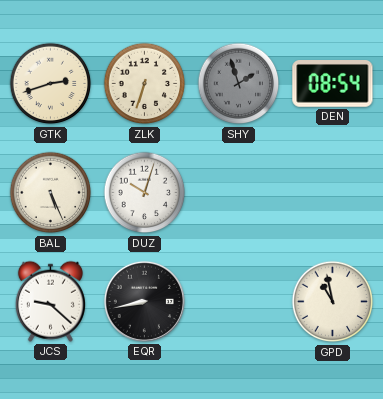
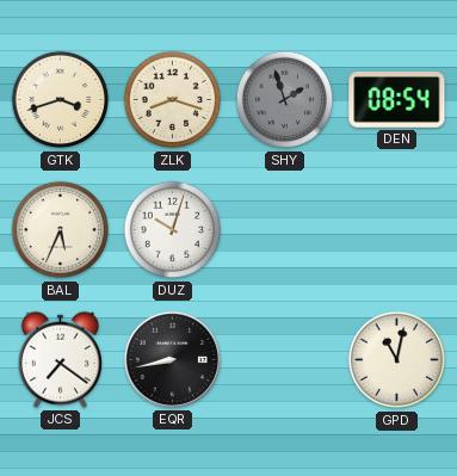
GTK: 2:42 -> 3:42 (61, 100)
ZLK: 6:33 -> 8:18 (173, 100)
BAL: 5:26 -> 5:34 (61, 230)
JCS: 9:22 -> 7:21 (60, 359)
GPD: 10:58 -> 11:02 (397, 360)
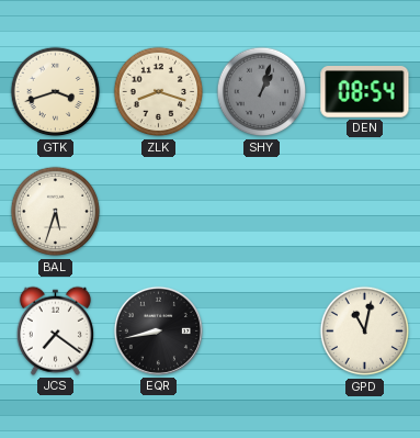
SHY: 1:57 -> 1:03 (262, 92)
BAL: 5:34 -> 5:33 (56, 212)
DUZ: 10:03 -> none (173, 230)
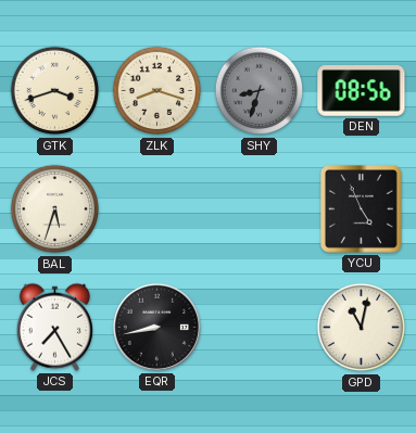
SHY: 1:03 -> 8:33 (260, 91)
DEN: 08:54 -> 08:56 (362, 91)
YCU: none -> 4:56 (362, 209)
JCS: 7:21 -> 7:25 (54, 327)
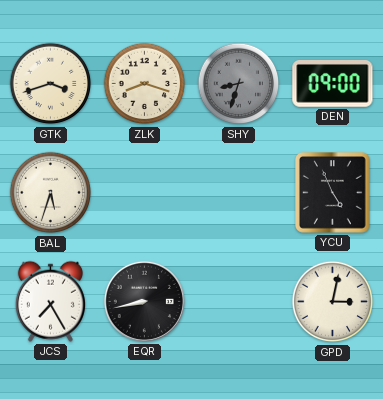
DEN: 08:56 -> 09:00 (333, 84)
GPD: 11:02 -> 3:02 (333, 302)
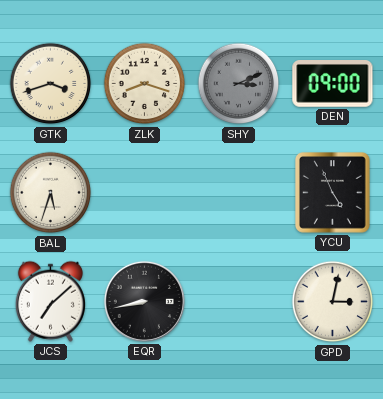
SHY: 8:33 -> 3:11 (239, 84)
JCS: 7:25 -> 7:08 (50, 301)
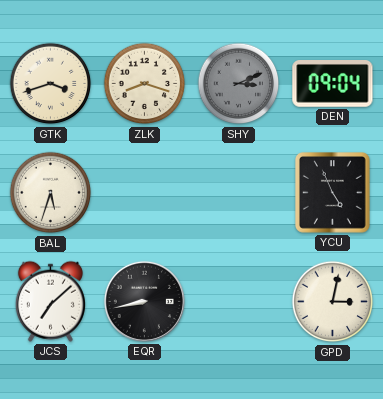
DEN: 09:00 -> 09:04 (333, 84)
